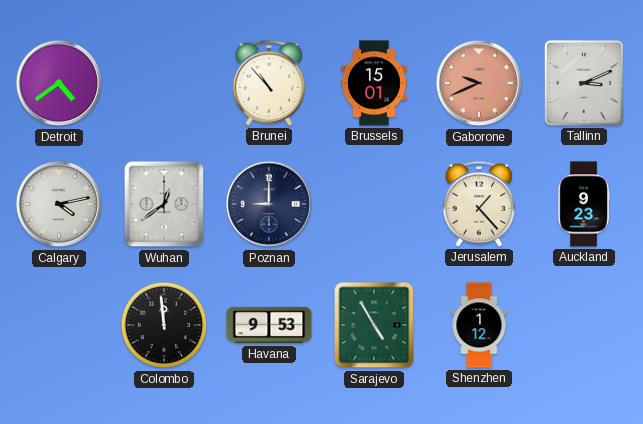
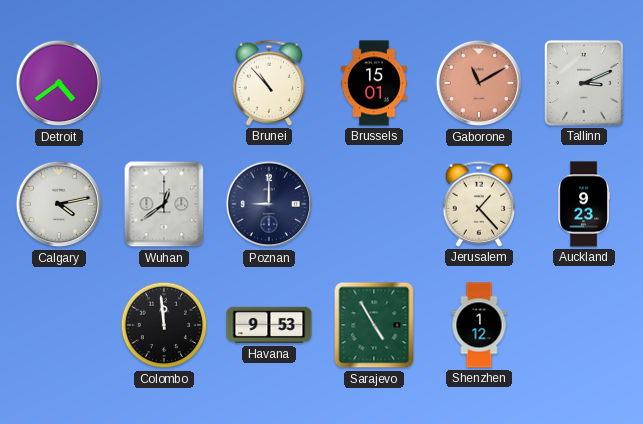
Gaborone: 9:41 -> 11:10 (479, 83)
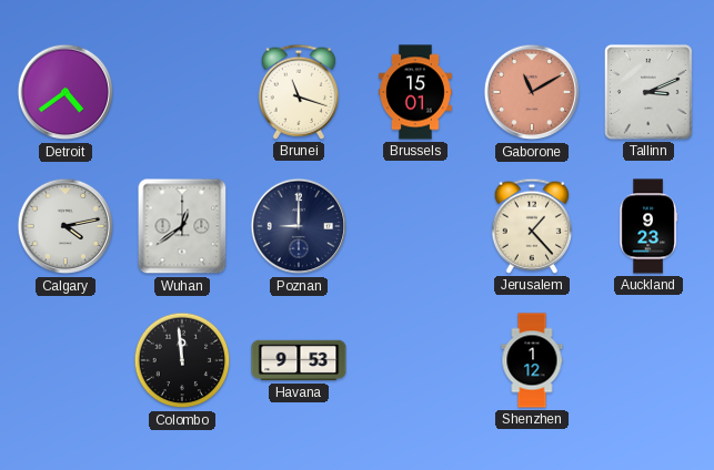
Brunei: 10:53 -> 11:18 (298, 92)
Sarajevo: 4:55 -> none (374, 325)
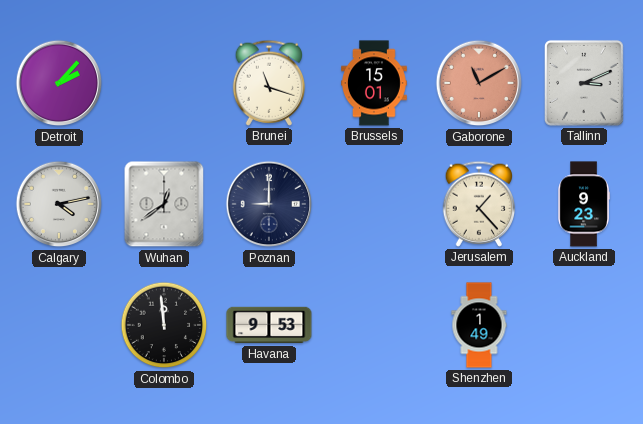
Detroit: 4:39 -> 2:07 (59, 83)
Shenzhen: 1:12 -> 1:49 (479, 325)
